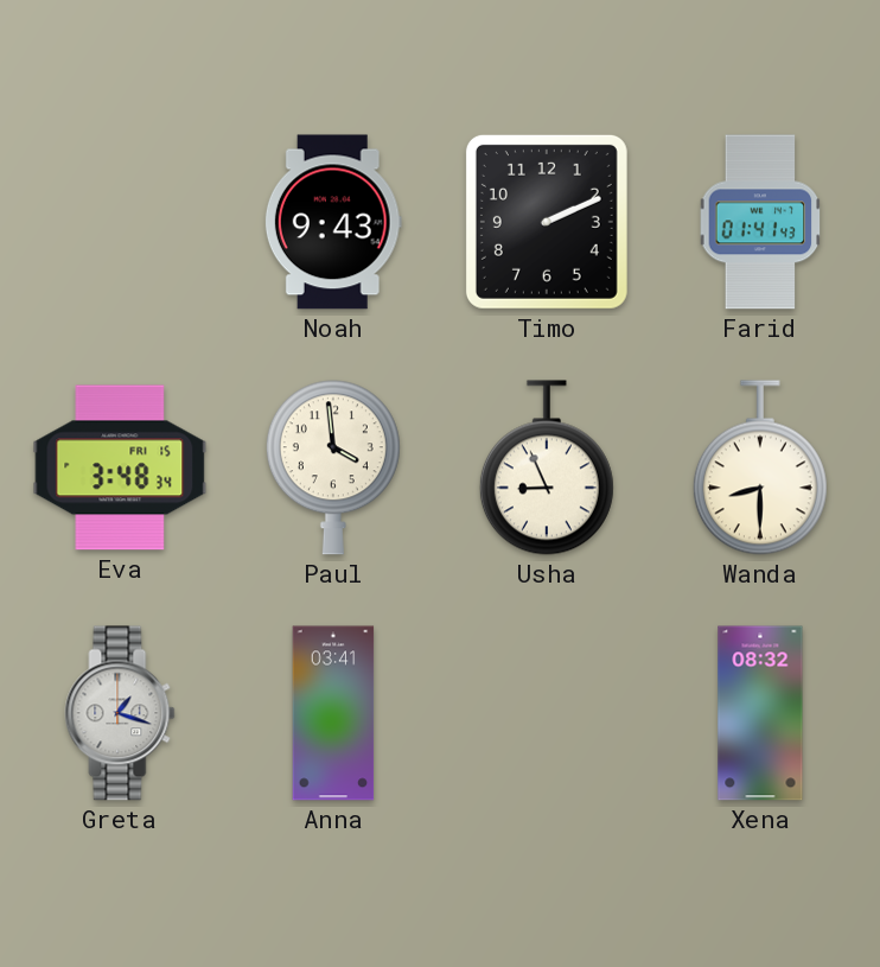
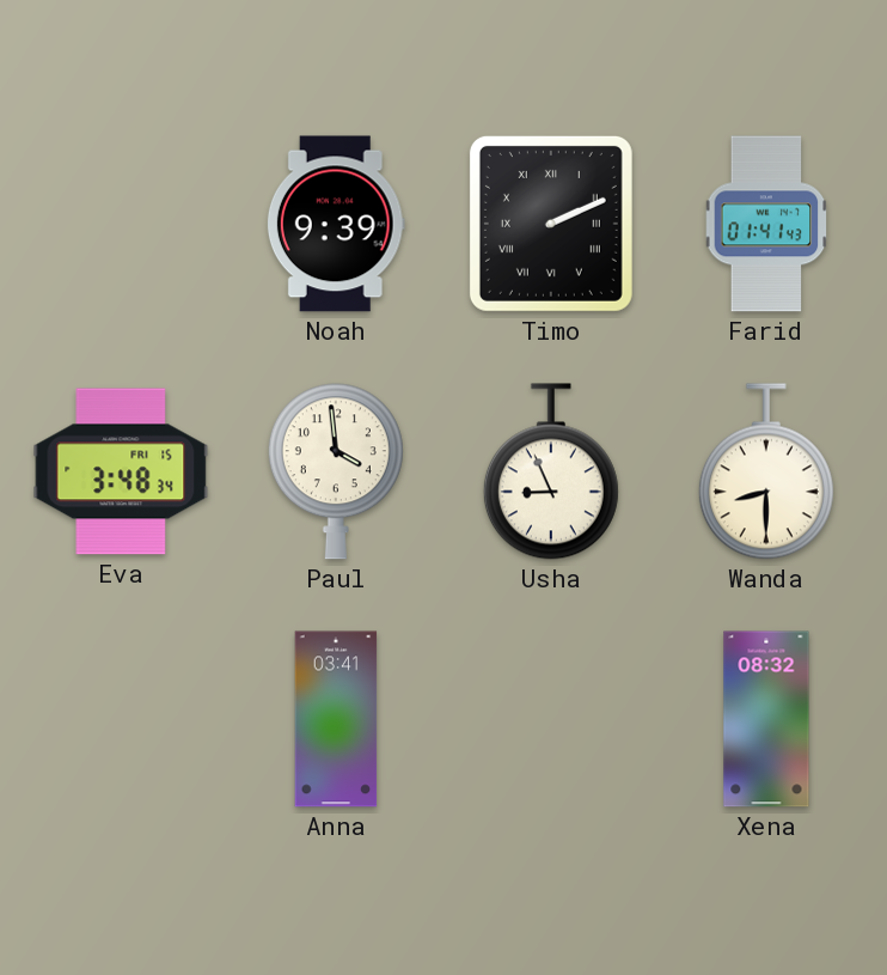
Noah: 9:43 -> 9:39 (336, 224)
Timo numerals: Arabic -> Roman (551, 224)
Greta: 1:18 -> none (120, 713)
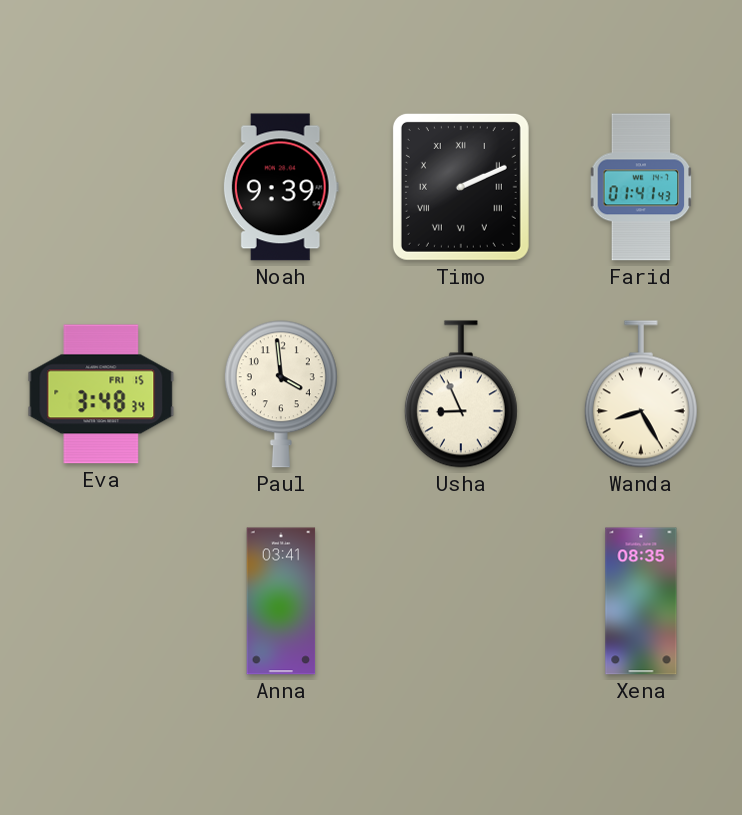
Wanda: 8:30 -> 8:25 (641, 394)
Xena: 08:32 -> 08:35 (641, 601)
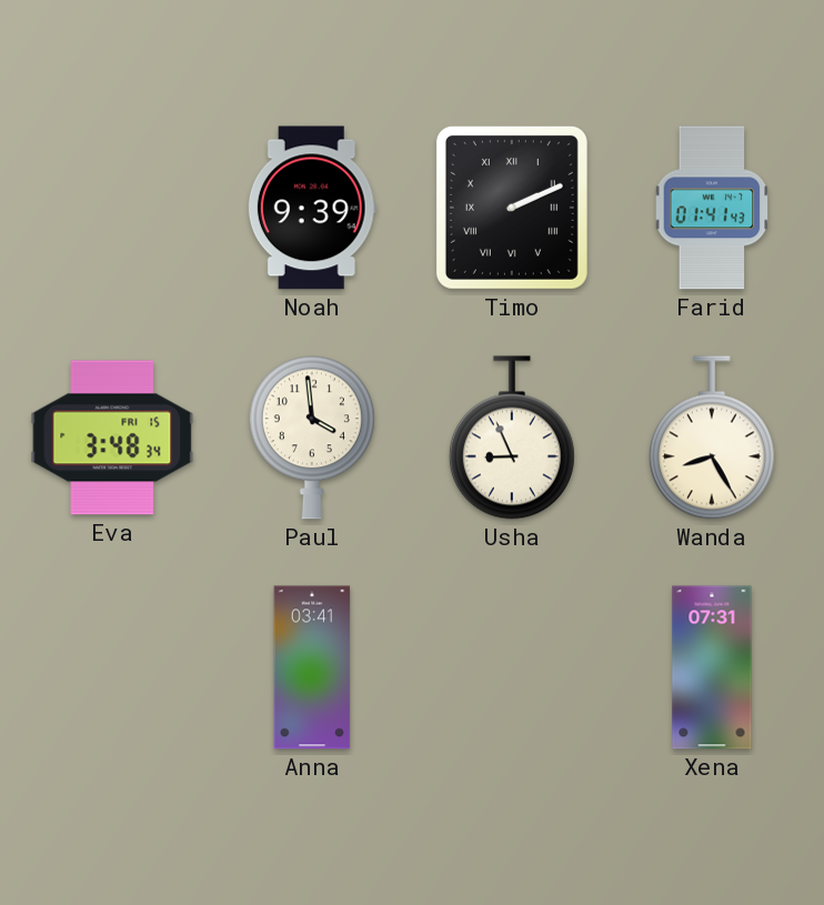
Xena: 08:35 -> 07:31 (712, 667)
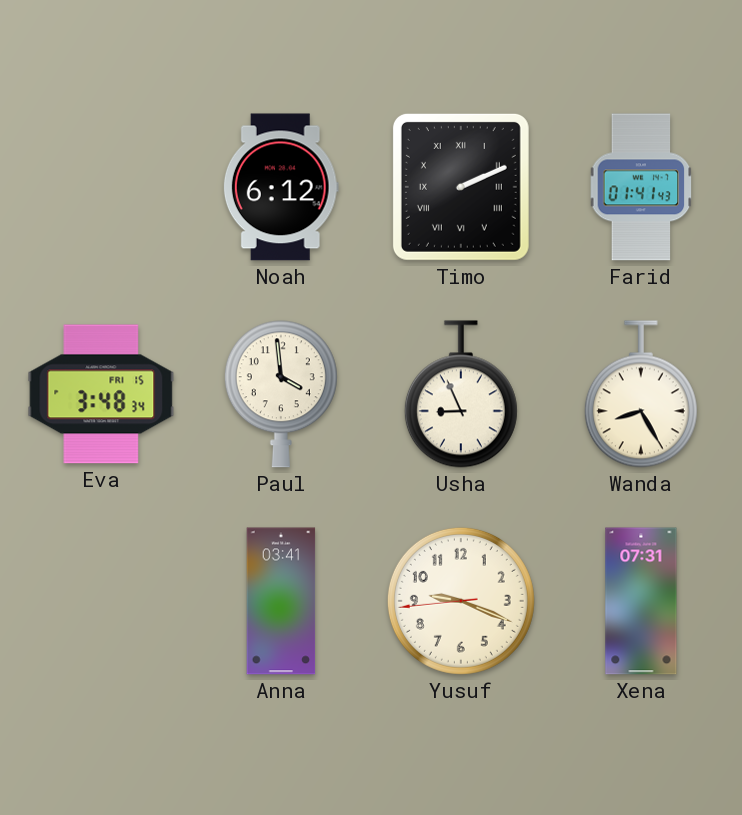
Noah: 9:39 -> 6:12 (281, 187)
Yusuf: none -> 9:18 (461, 601)
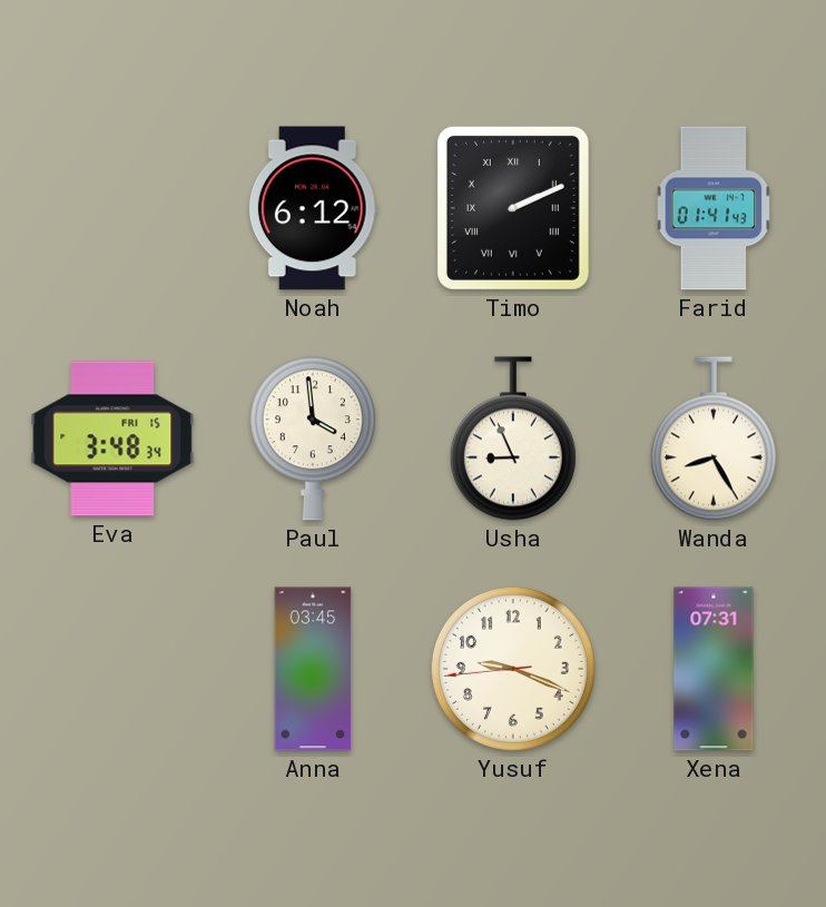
Anna: 03:41 -> 03:45 (313, 669)
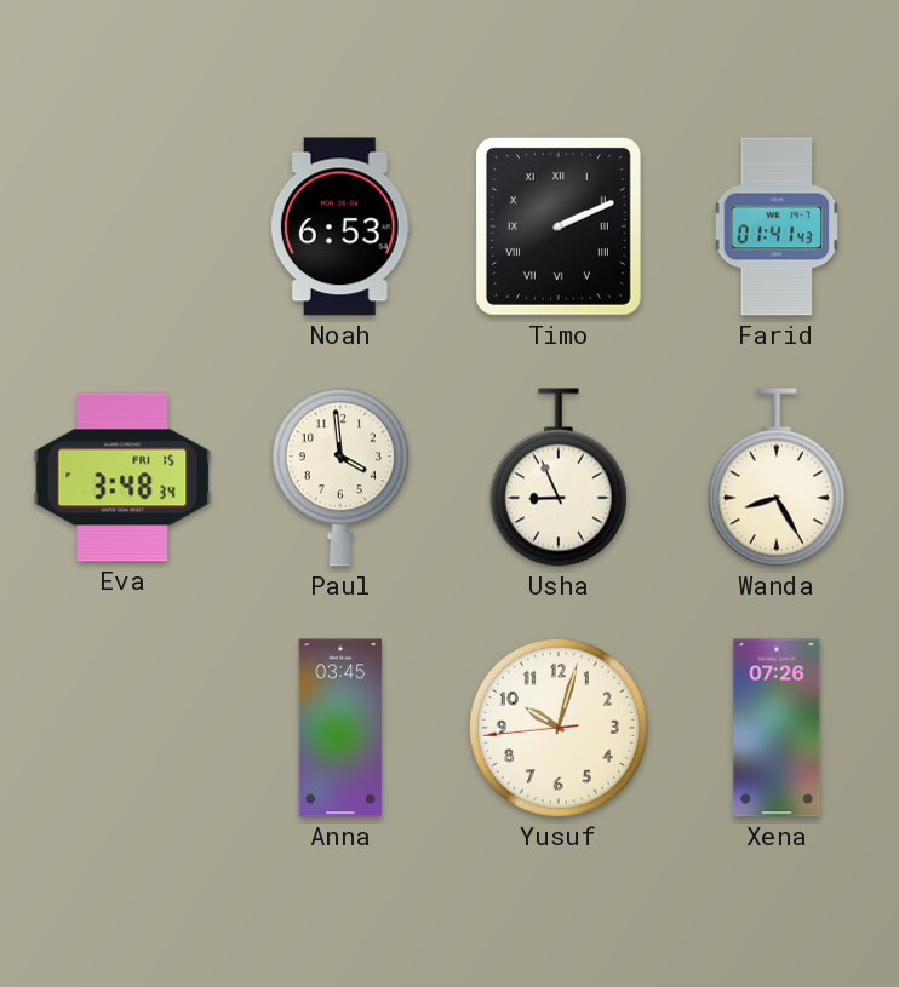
Noah: 6:12 -> 6:53 (340, 226)
Yusuf: 9:18 -> 10:02 (559, 728)
Xena: 07:31 -> 07:26 (777, 728)
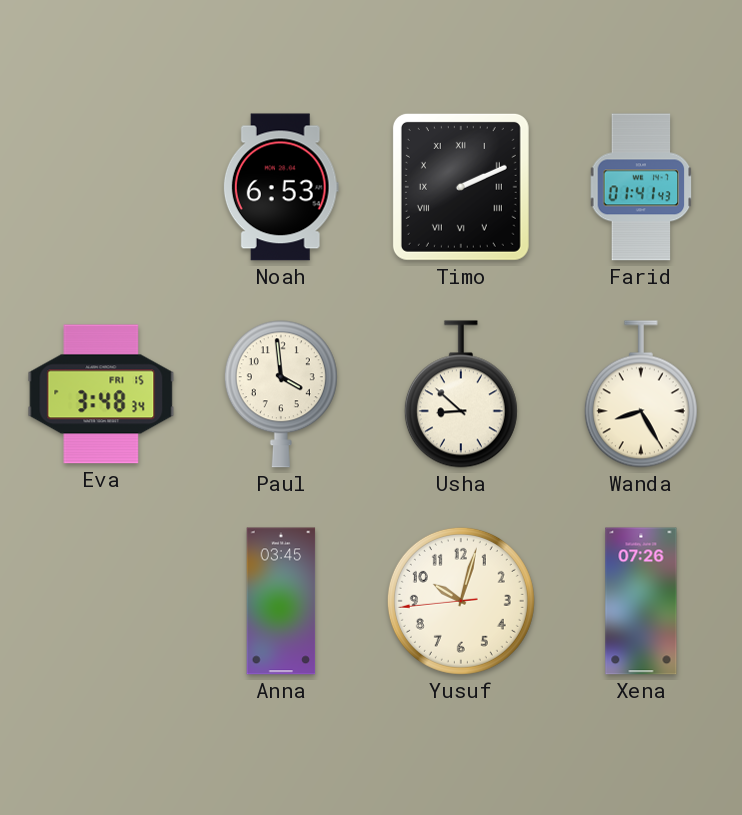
Usha: 8:56 -> 8:52 (461, 394)
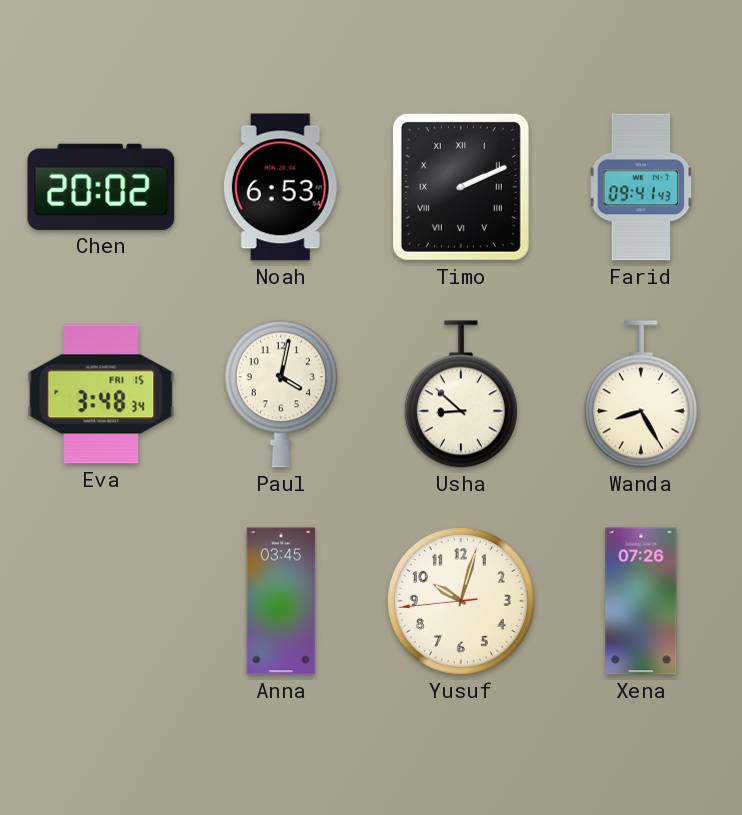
Chen: none -> 20:02 (101, 187)
Farid: 01:41 -> 09:41 (641, 187)
Paul: 3:59 -> 4:02 (281, 394)
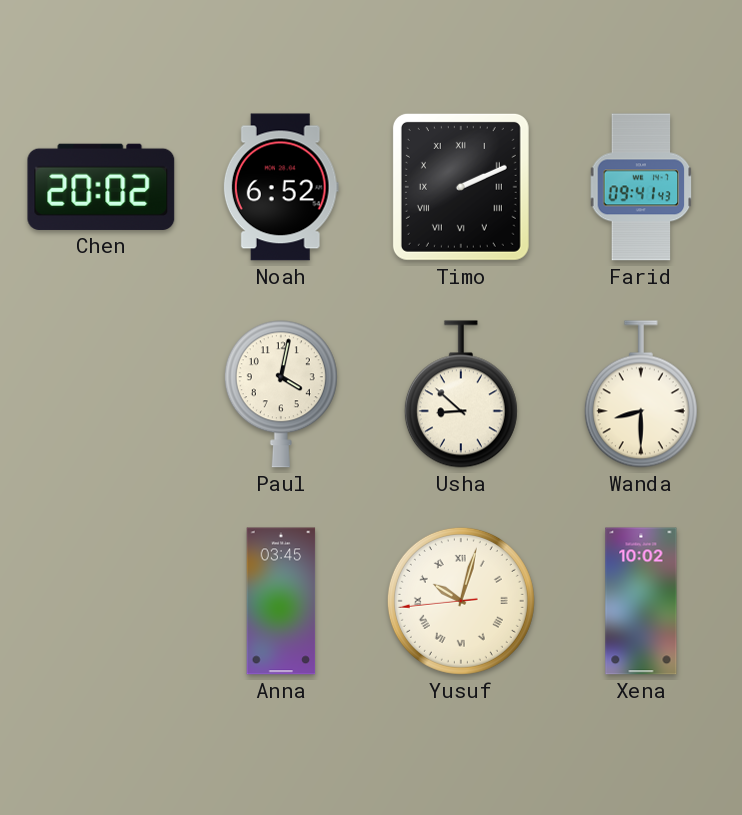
Noah: 6:53 -> 6:52 (281, 187)
Eva: 3:48 -> none (101, 394)
Wanda: 8:25 -> 8:30 (641, 394)
Yusuf numerals: Arabic -> Roman (461, 601)
Xena: 07:26 -> 10:02 (641, 601)
